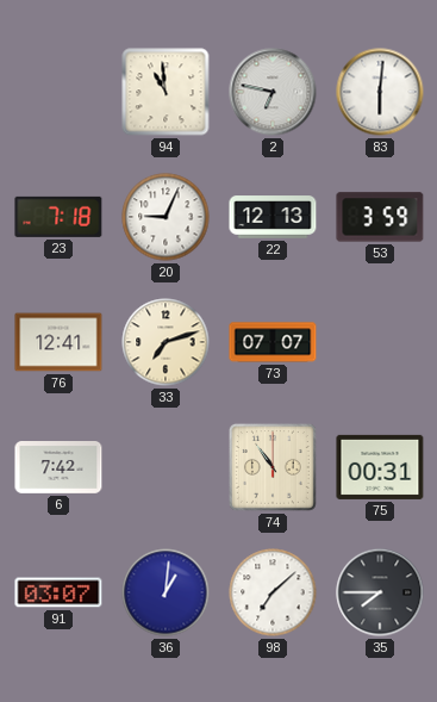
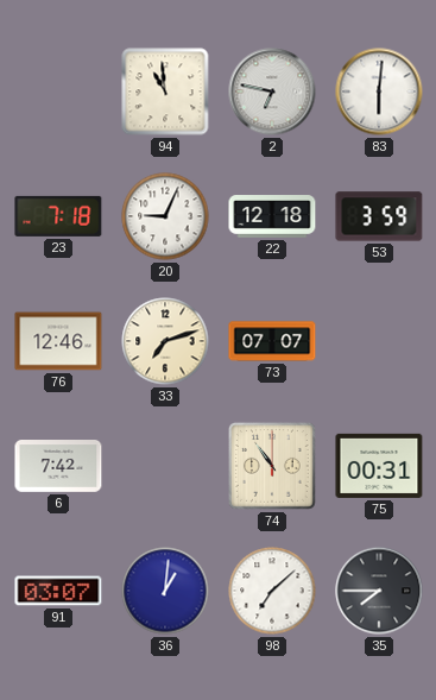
22: 12:13 -> 12:18 (272, 216)
76: 12:41 -> 12:46 (58, 341)
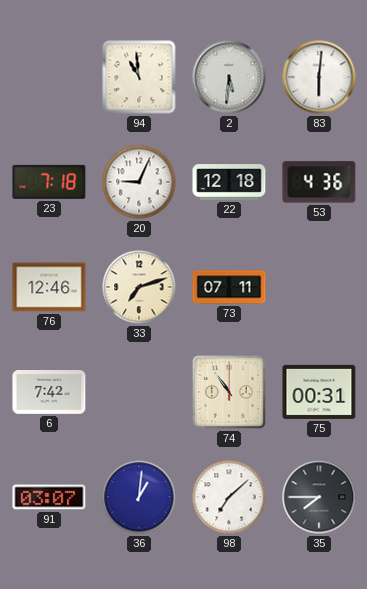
2: 6:47 -> 5:31 (229, 77)
53: 3:59 -> 4:36 (319, 182)
73: 07:07 -> 07:11 (229, 287)
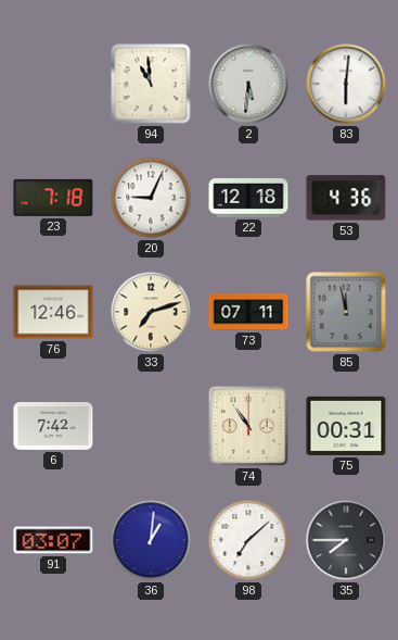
85: none -> 11:58 (346, 312)
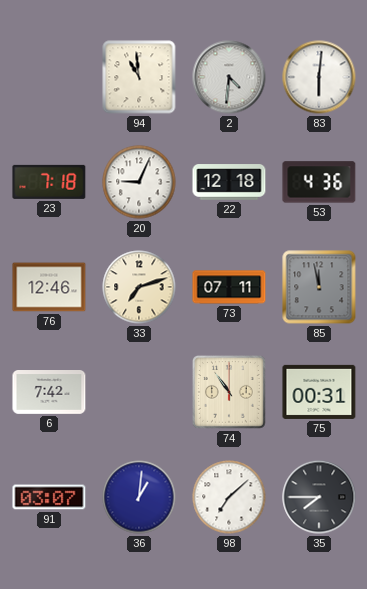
2: 5:31 -> 4:31 (229, 77)
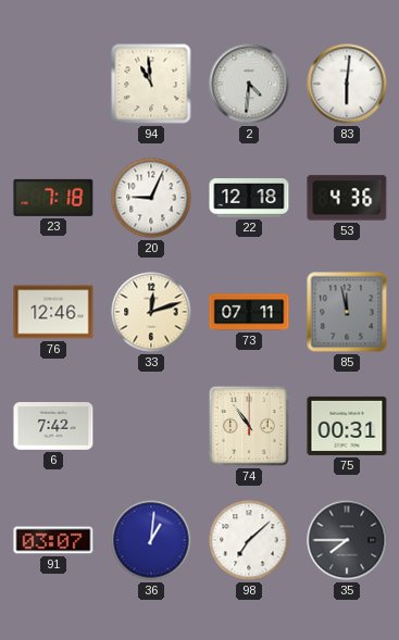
33: 7:12 -> 12:12 (151, 312)
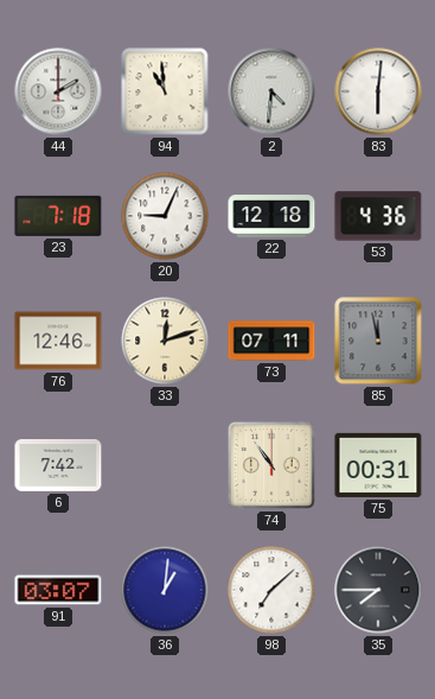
44: none -> 2:00 (58, 91)
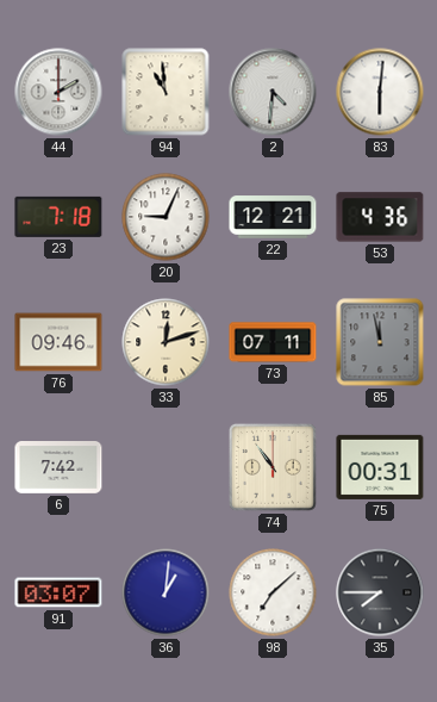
22: 12:18 -> 12:21 (273, 217)
76: 12:46 -> 09:46 (58, 342)
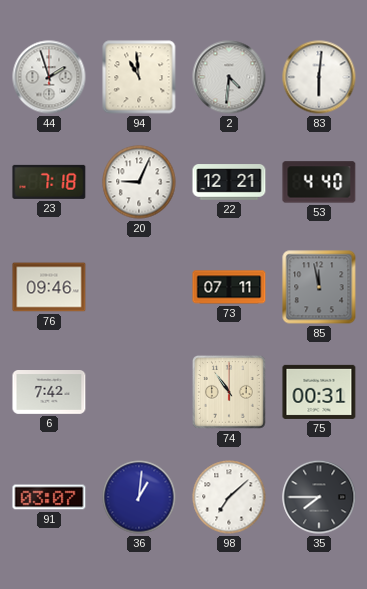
44: 2:00 -> 1:57 (49, 77)
53: 4:36 -> 4:40 (319, 182)
33: 12:12 -> none (166, 342)
